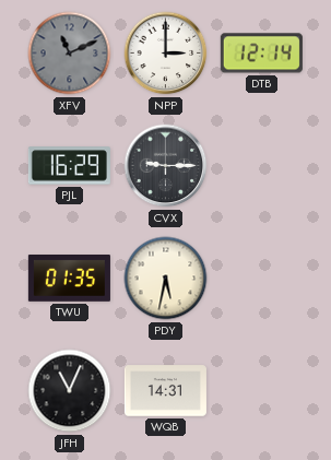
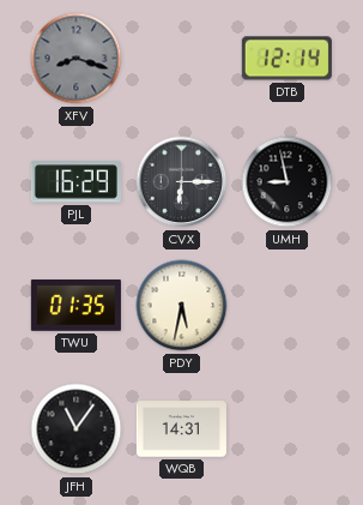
XFV: 11:11 -> 8:18 (77, 59)
NPP: 3:00 -> none (166, 54)
CVX: 9:15 -> 6:15 (182, 182)
UMH: none -> 8:58 (288, 182)
JFH: 11:04 -> 11:06 (77, 429)
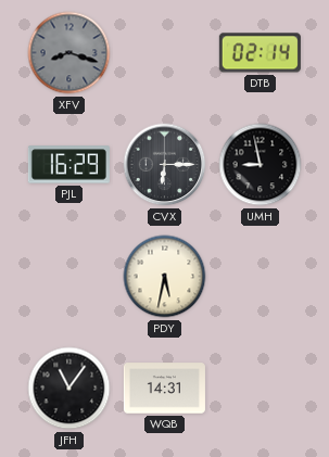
DTB: 12:14 -> 02:14 (260, 53)
TWU: 01:35 -> none (75, 306)
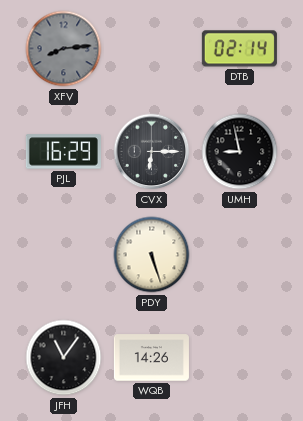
XFV: 8:18 -> 8:14 (64, 49)
PDY: 5:32 -> 5:27 (152, 255)
WQB: 14:31 -> 14:26 (151, 358)
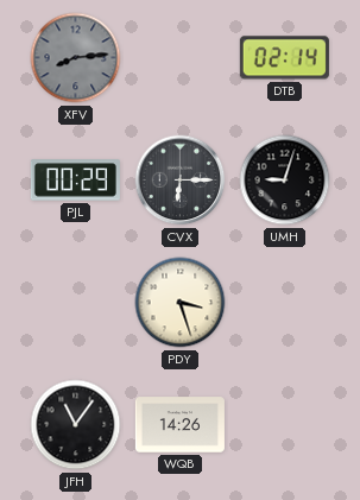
PJL: 16:29 -> 00:29 (75, 181)
UMH: 8:58 -> 9:03 (285, 181)
PDY: 5:27 -> 3:27 (181, 303)
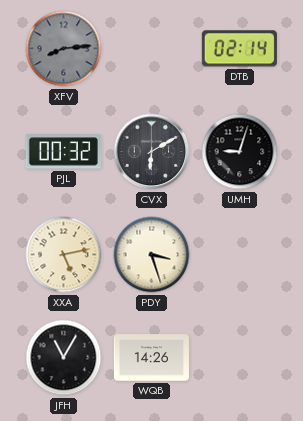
PJL: 00:29 -> 00:32 (63, 152)
CVX: 6:15 -> 6:10 (152, 152)
XXA: none -> 5:13 (64, 255)
JFH: 11:06 -> 11:05 (64, 358)
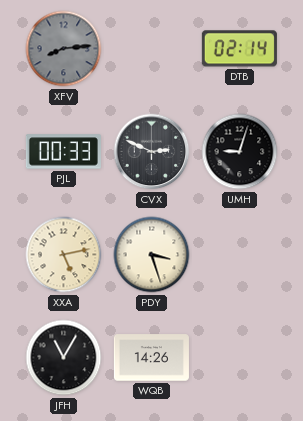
PJL: 00:32 -> 00:33 (63, 152)
CVX: 6:10 -> 2:49 (152, 152)
